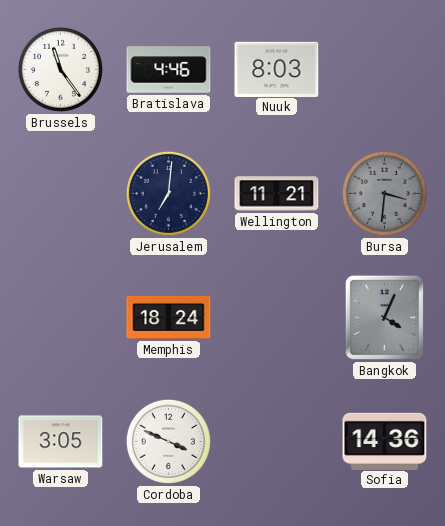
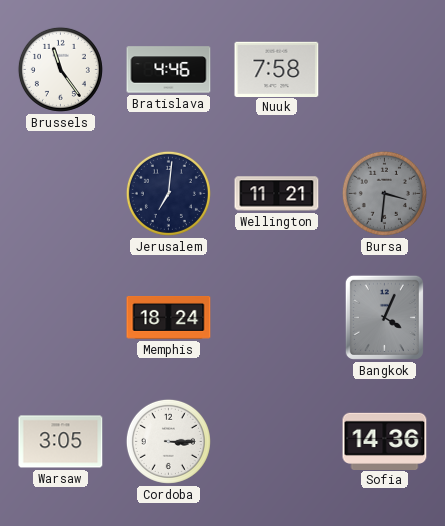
Nuuk: 8:03 -> 7:58 (277, 69)
Cordoba: 3:49 -> 3:15 (168, 441)
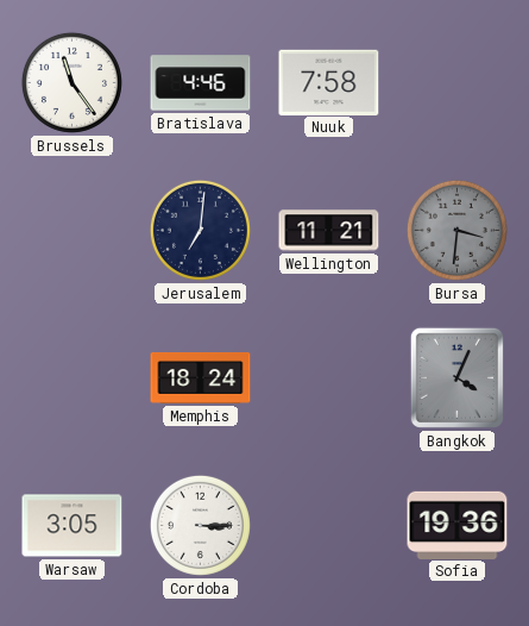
Sofia: 14:36 -> 19:36 (458, 525)
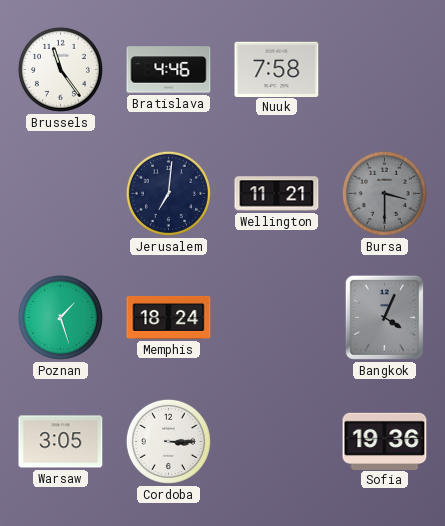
Bursa: 3:31 -> 3:30 (384, 193)
Poznan: none -> 1:27 (60, 317)
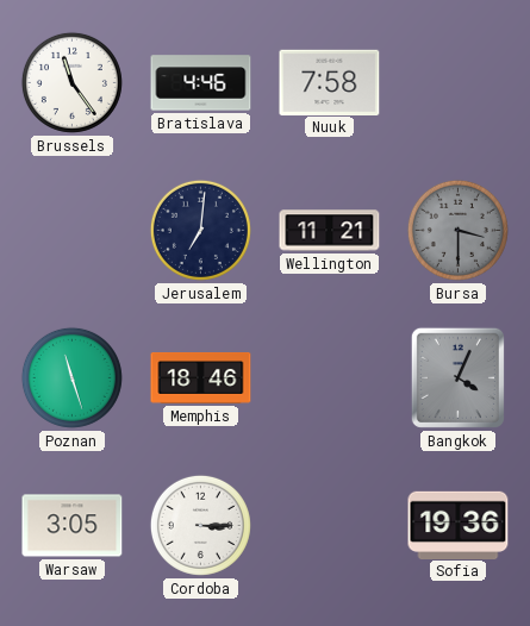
Poznan: 1:27 -> 11:27 (71, 377)
Memphis: 18:24 -> 18:46 (201, 378)
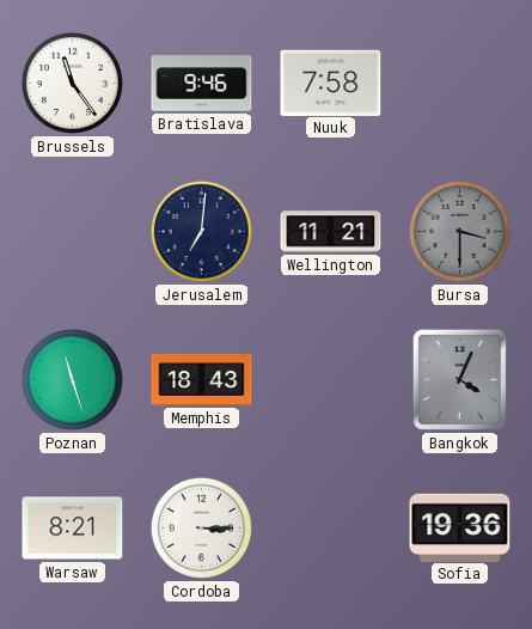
Bratislava: 4:46 -> 9:46 (202, 84)
Memphis: 18:46 -> 18:43 (202, 380)
Warsaw: 3:05 -> 8:21 (73, 529)
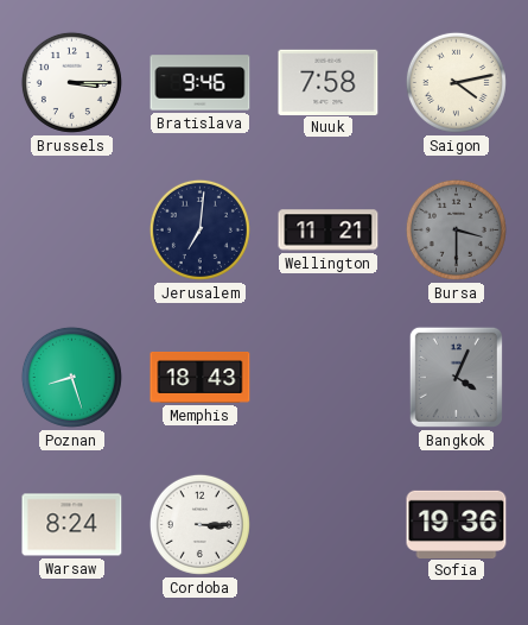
Brussels: 11:24 -> 3:15 (71, 82)
Saigon: none -> 4:13 (456, 82)
Poznan: 11:27 -> 8:27 (71, 377)
Warsaw: 8:21 -> 8:24 (72, 525)
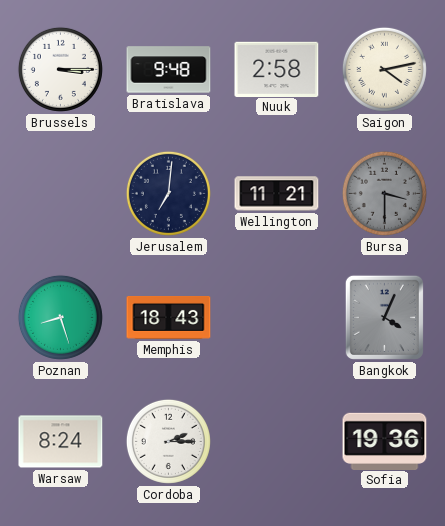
Bratislava: 9:46 -> 9:48 (169, 70)
Nuuk: 7:58 -> 2:58 (277, 69)
Cordoba: 3:15 -> 2:15 (168, 441)
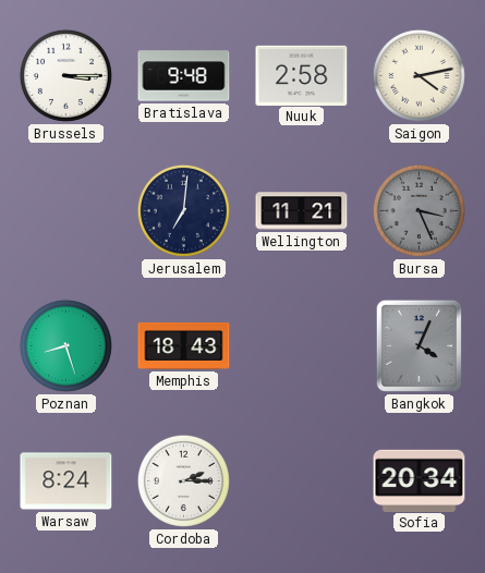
Bursa: 3:30 -> 3:26 (419, 210)
Sofia: 19:36 -> 20:34 (420, 480)
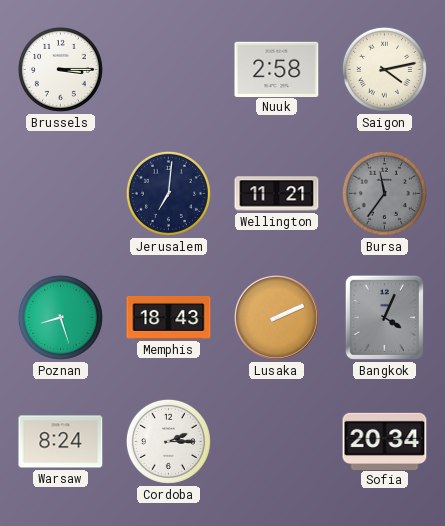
Bratislava: 9:48 -> none (184, 76)
Bursa: 3:26 -> 11:36 (384, 193)
Lusaka: none -> 2:11 (276, 317)
